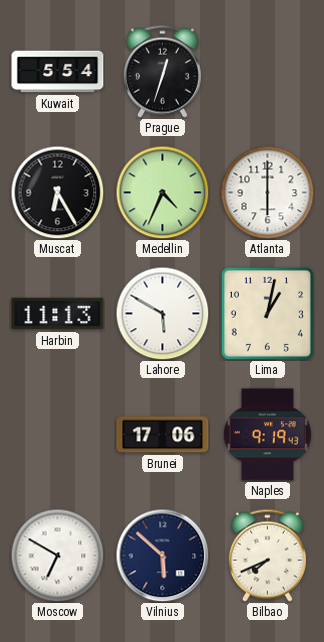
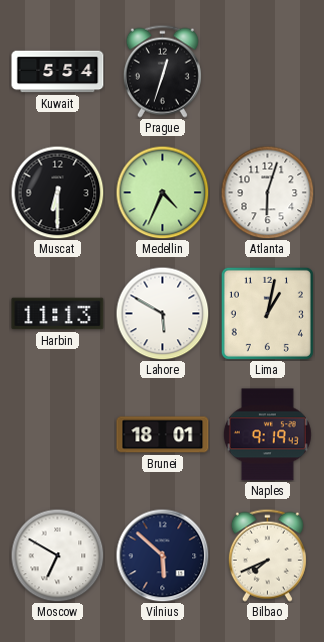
Muscat: 6:25 -> 6:30 (57, 192)
Atlanta: 6:00 -> 6:03 (267, 192)
Brunei: 17:06 -> 18:01 (163, 435)
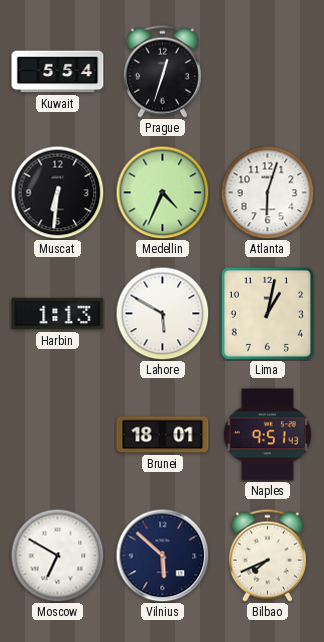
Muscat: 6:30 -> 6:31 (57, 192)
Harbin: 11:13 -> 1:13 (58, 314)
Naples: 9:19 -> 9:51 (267, 435)
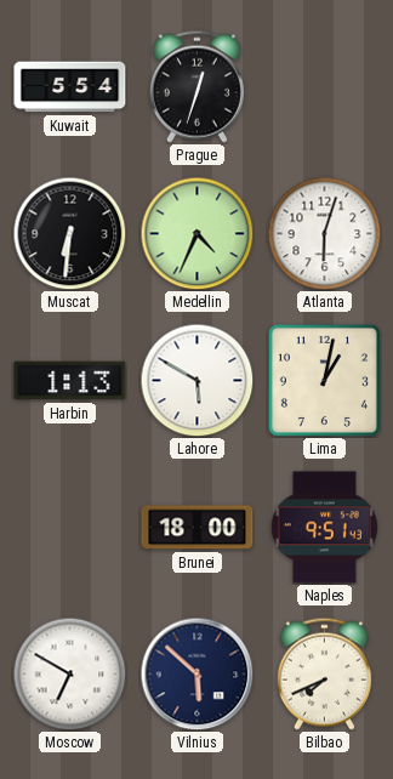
Brunei: 18:01 -> 18:00 (198, 528)
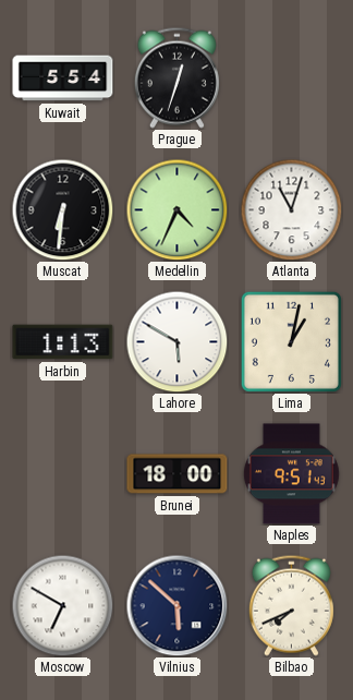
Atlanta: 6:03 -> 11:03 (291, 209)
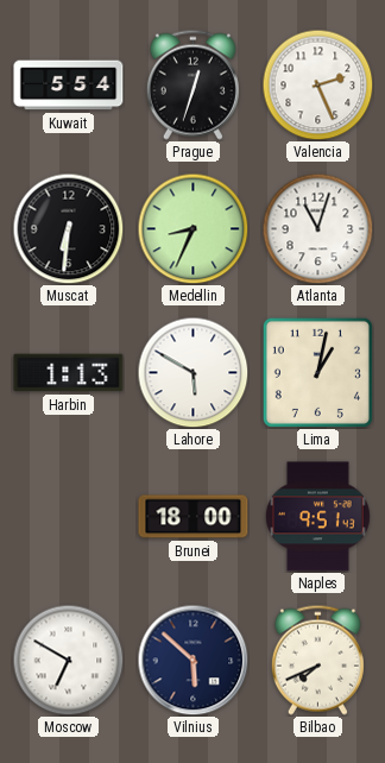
Valencia: none -> 2:26 (317, 84)
Medellin: 4:34 -> 8:34 (192, 228)
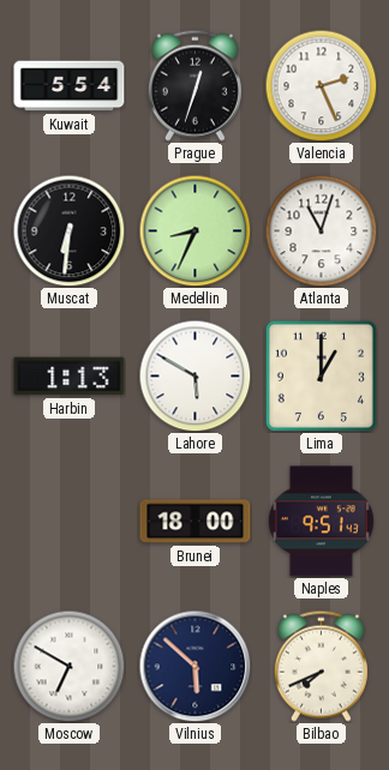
Lima: 1:02 -> 1:00 (321, 375)
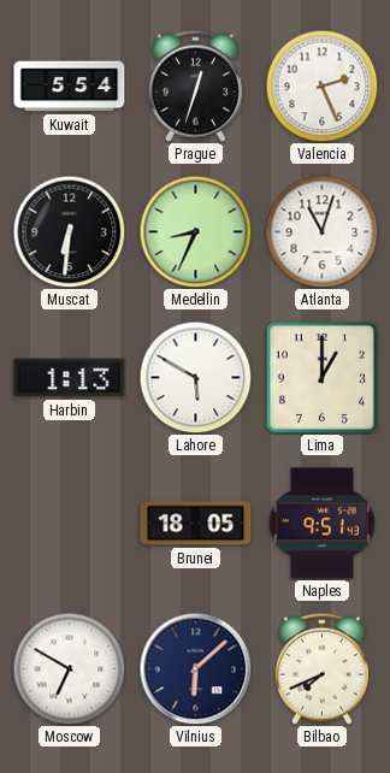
Brunei: 18:00 -> 18:05 (196, 524)
Vilnius: 5:52 -> 6:08 (195, 668)
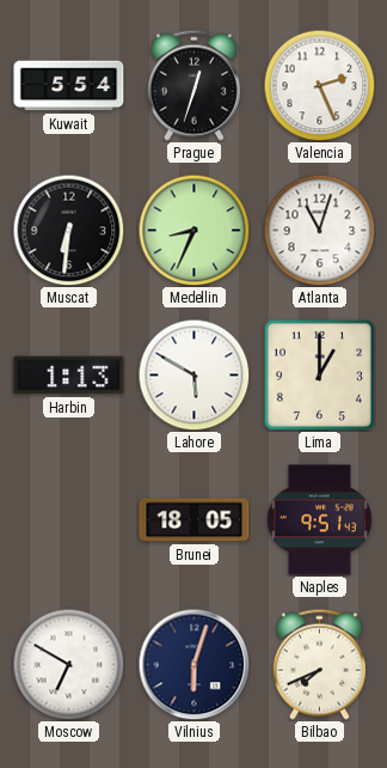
Vilnius: 6:08 -> 6:03 (193, 664)
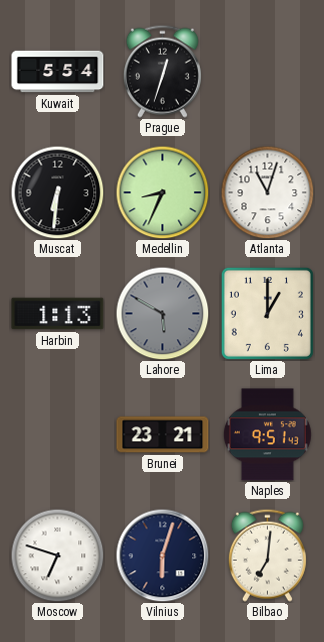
Valencia: 2:26 -> none (319, 85)
Lahore dial: white -> grey (162, 313)
Brunei: 18:05 -> 23:21 (163, 435)
Moscow: 6:50 -> 6:48 (57, 555)
Bilbao: 7:41 -> 7:01 (267, 555)
